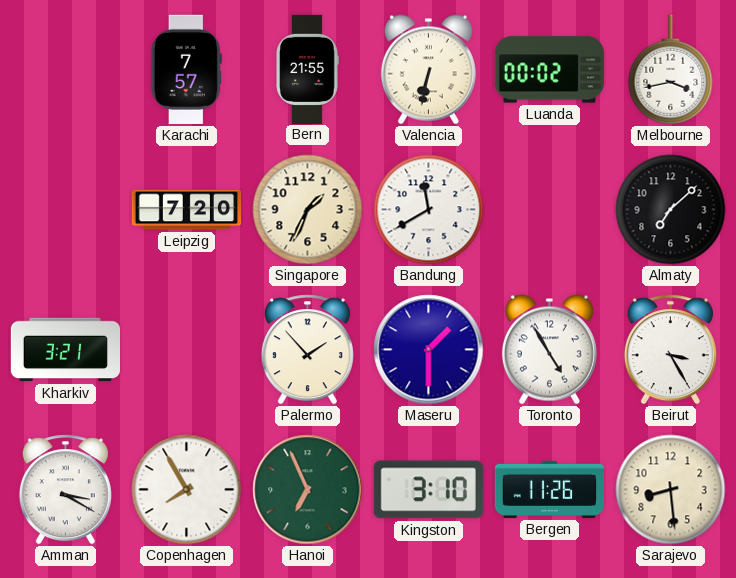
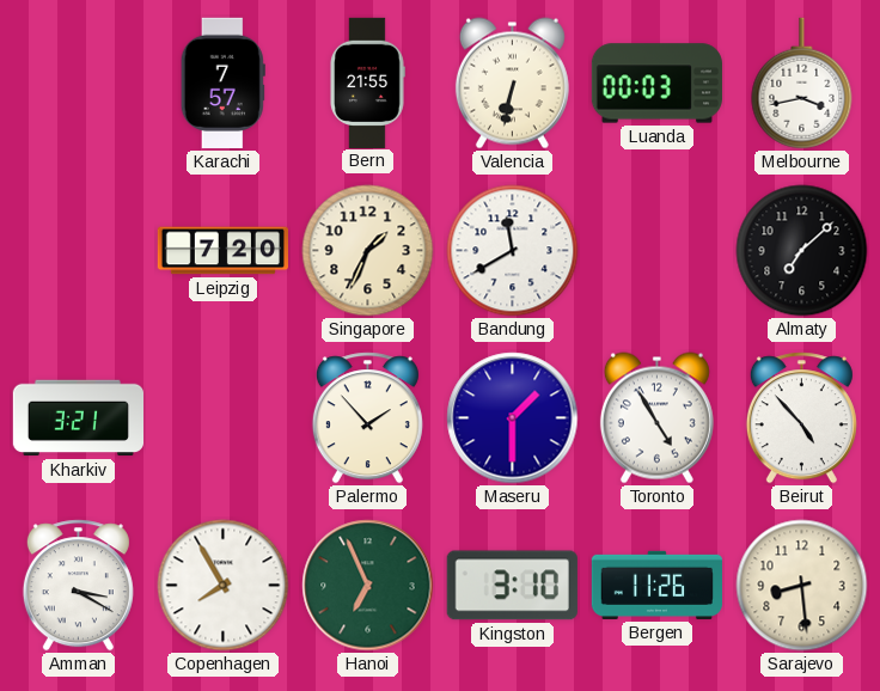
Luanda: 00:02 -> 00:03 (656, 84)
Beirut: 3:25 -> 4:53 (801, 418)
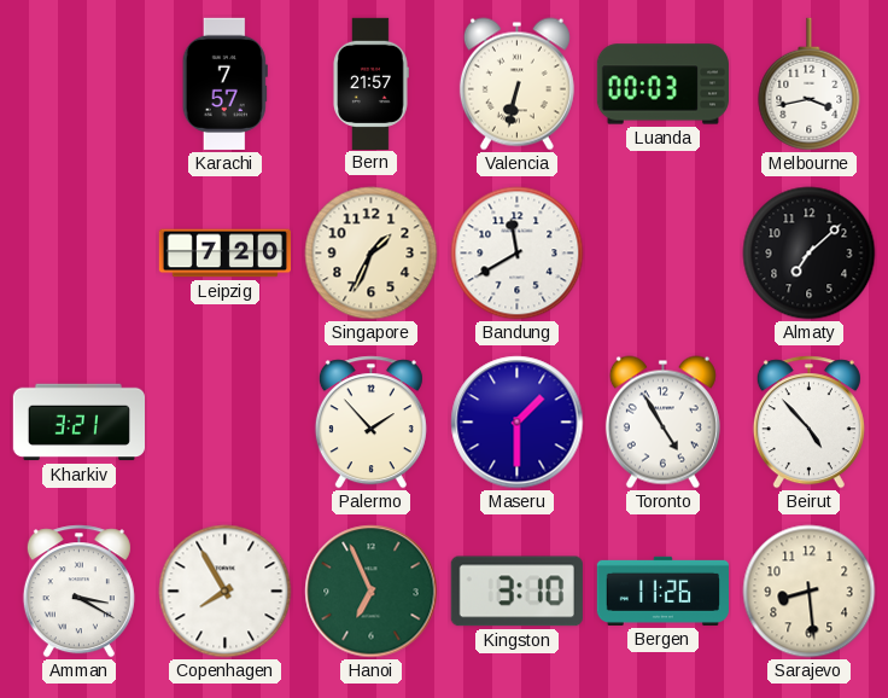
Bern: 21:55 -> 21:57 (370, 83)
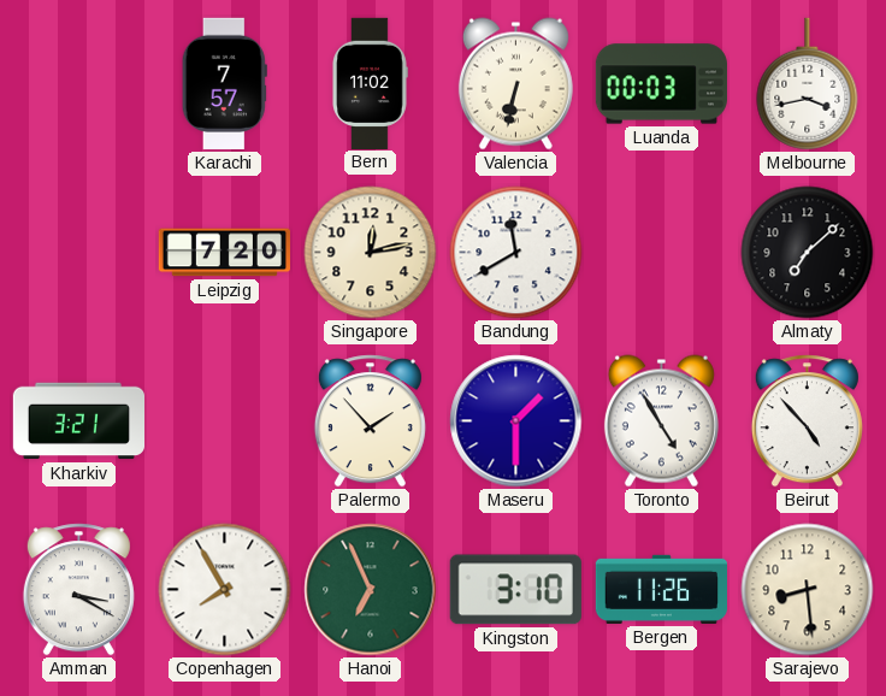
Bern: 21:57 -> 11:02 (370, 83)
Singapore: 1:34 -> 12:13 (371, 253)
